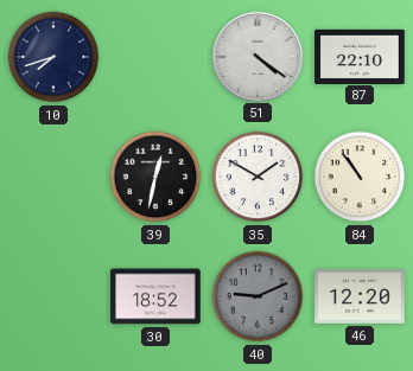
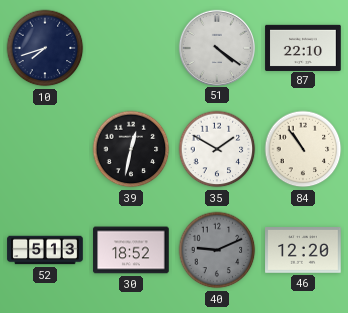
52: none -> 5:13 (45, 250)
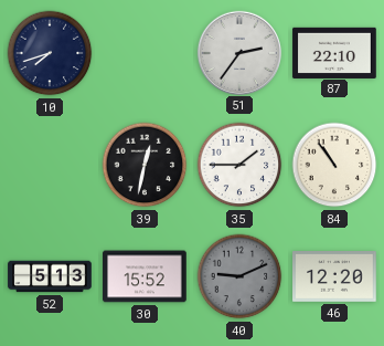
51: 4:21 -> 2:36 (238, 52)
35: 1:50 -> 1:45 (239, 165)
30: 18:52 -> 15:52 (145, 276)
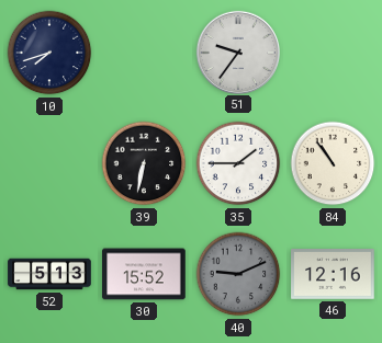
51: 2:36 -> 9:36 (237, 52)
87: 22:10 -> none (334, 52)
39: 12:32 -> 6:32 (144, 163)
46: 12:20 -> 12:16 (333, 275)
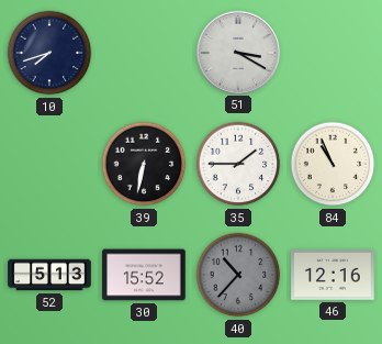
51: 9:36 -> 3:20 (237, 52)
84: 10:54 -> 10:56 (333, 164)
40: 9:11 -> 10:37 (238, 275)
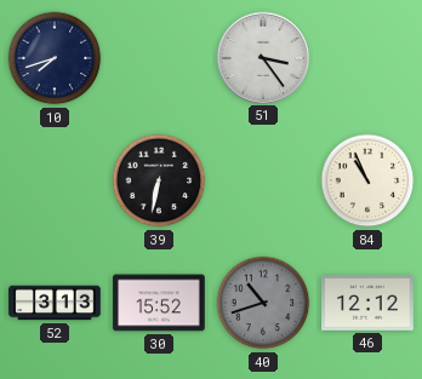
51: 3:20 -> 3:24 (262, 57)
35: 1:45 -> none (238, 164)
52: 5:13 -> 3:13 (55, 303)
40: 10:37 -> 10:42 (263, 303)
46: 12:16 -> 12:12 (367, 304)
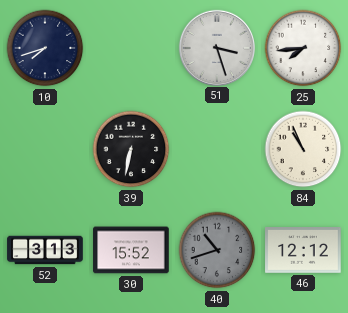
51: 3:24 -> 3:27 (216, 47)
25: none -> 7:44 (303, 48)
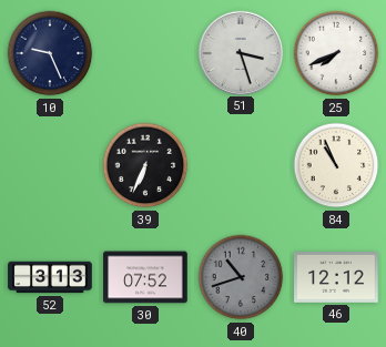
10: 7:42 -> 9:26 (50, 53)
25: 7:44 -> 7:41 (336, 53)
39: 6:32 -> 6:34 (145, 165)
30: 15:52 -> 07:52 (145, 277)
